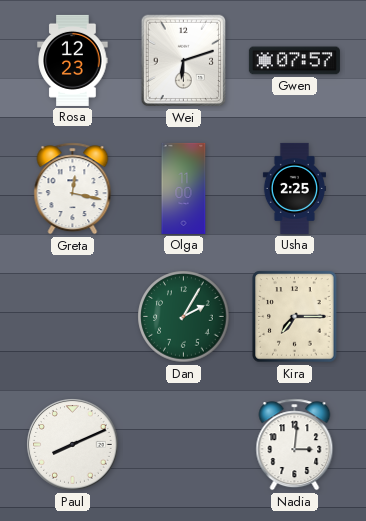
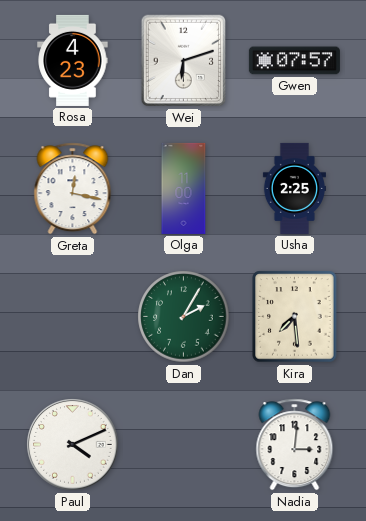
Rosa: 12:23 -> 4:23 (73, 60)
Kira: 7:15 -> 7:29 (295, 317)
Paul: 8:11 -> 4:11 (73, 445)
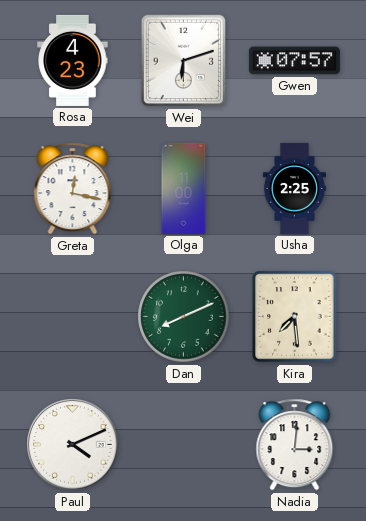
Dan: 2:05 -> 8:11 (184, 317)
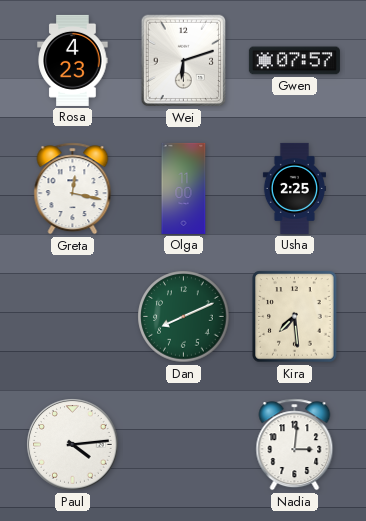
Paul: 4:11 -> 4:14 (73, 445)
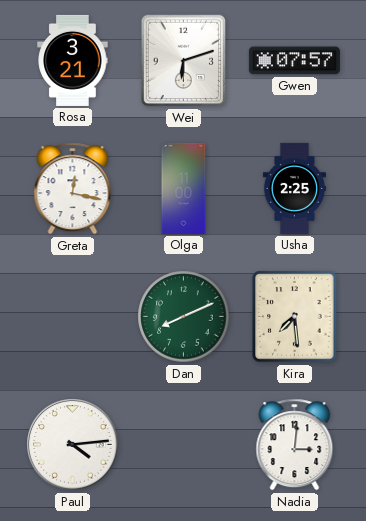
Rosa: 4:23 -> 3:21 (73, 60)
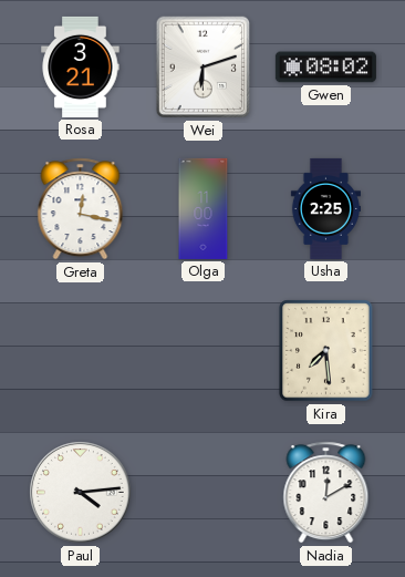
Gwen: 07:57 -> 08:02 (325, 68)
Dan: 8:11 -> none (184, 317)
Nadia: 3:01 -> 12:10 (326, 493)
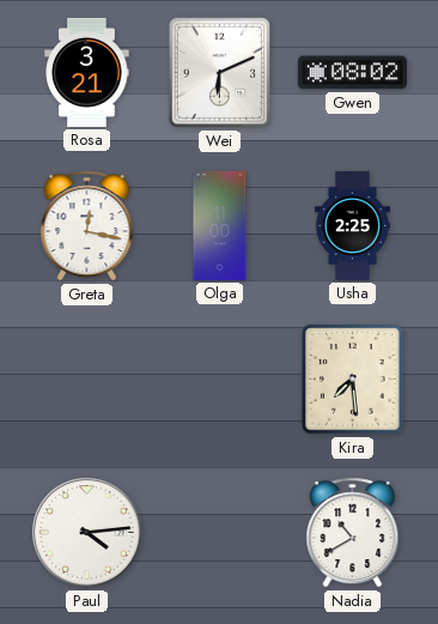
Wei: 6:12 -> 6:11 (220, 73)
Nadia: 12:10 -> 10:40 (353, 533)
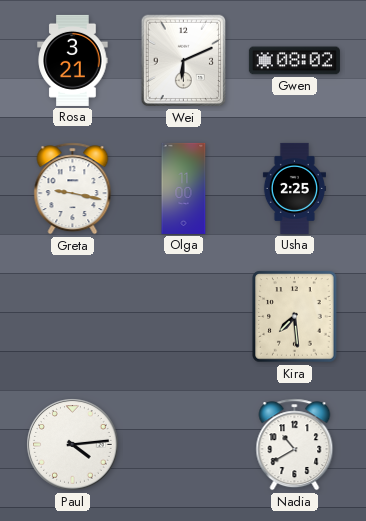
Greta: 12:17 -> 9:17 (73, 189)
